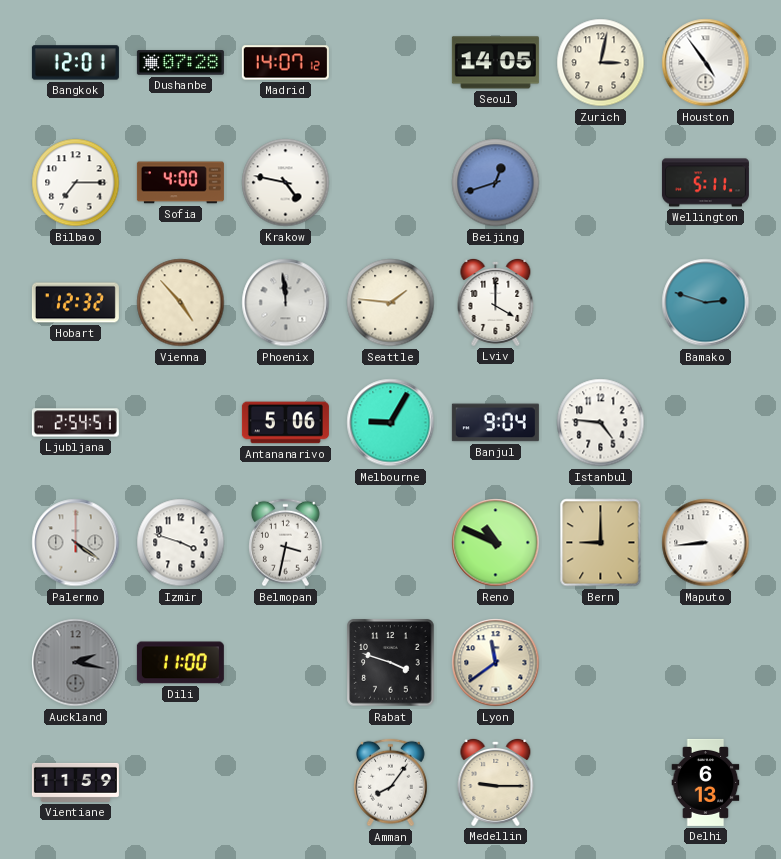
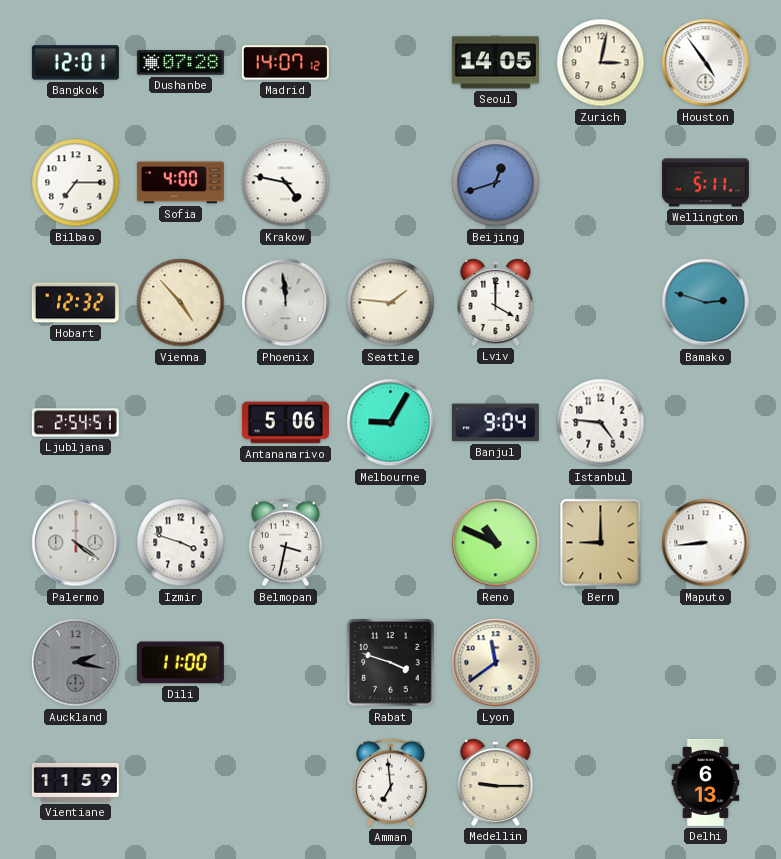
Amman: 8:06 -> 6:59 (390, 783)
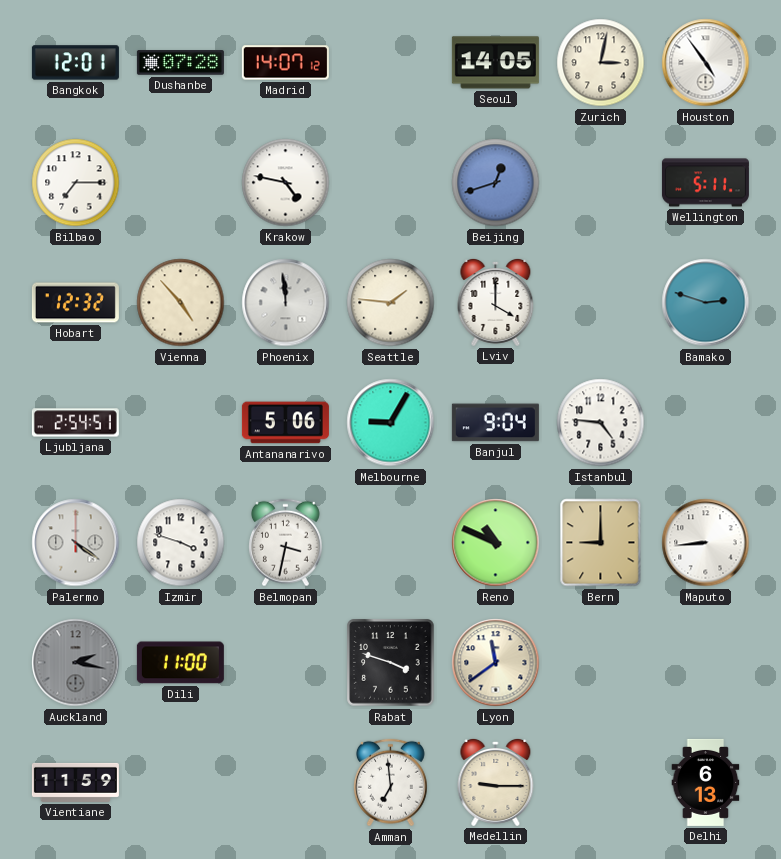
Sofia: 4:00 -> none (180, 183)
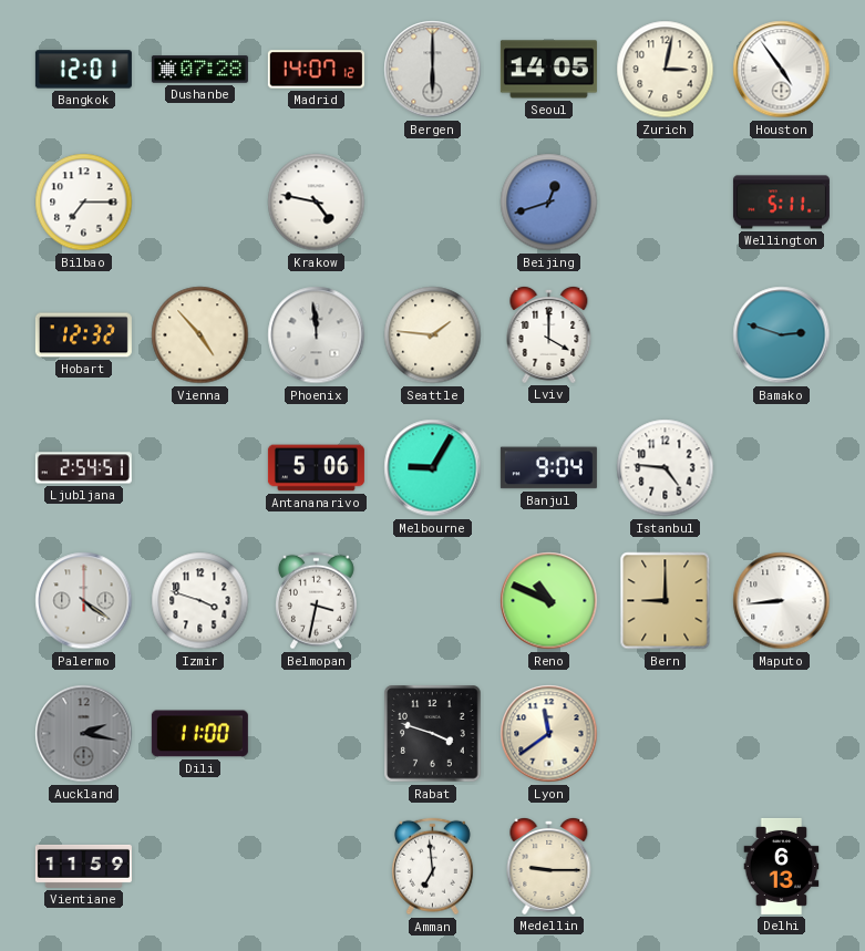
Bergen: none -> 6:00 (433, 70)
